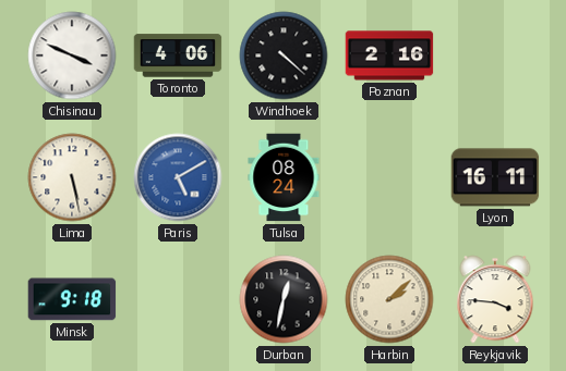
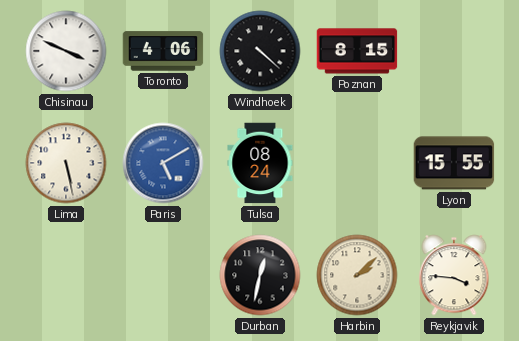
Poznan: 2:16 -> 8:15 (357, 51)
Lyon: 16:11 -> 15:55 (454, 163)
Minsk: 9:18 -> none (72, 299)
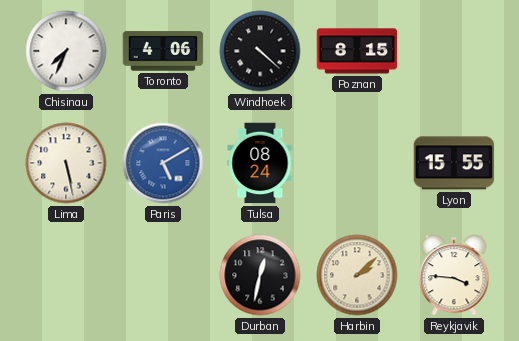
Chisinau: 3:49 -> 7:34 (66, 51)
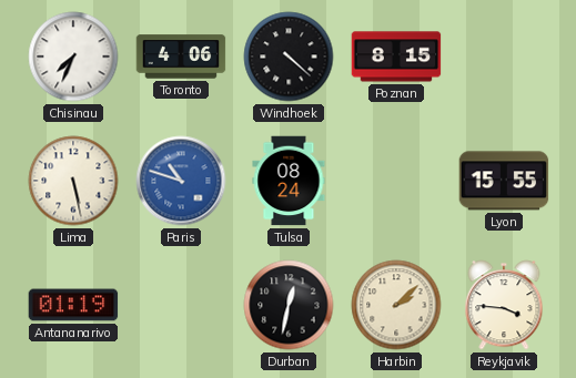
Paris: 5:10 -> 10:48 (181, 181)
Antananarivo: none -> 01:19 (73, 305)
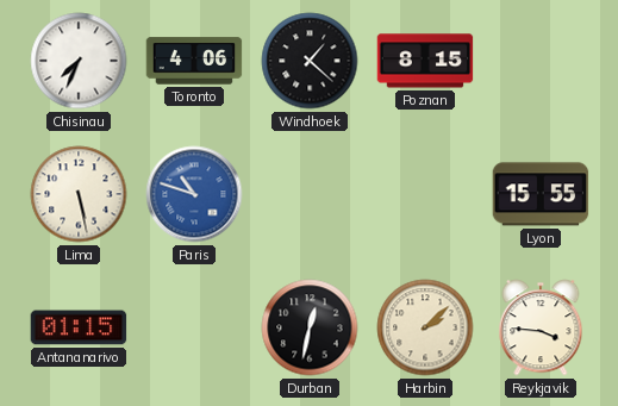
Windhoek: 4:22 -> 1:22 (310, 61)
Tulsa: 08:24 -> none (289, 181)
Antananarivo: 01:19 -> 01:15 (79, 327)
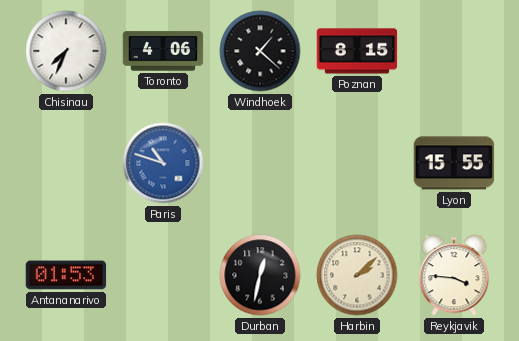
Lima: 5:28 -> none (79, 194)
Antananarivo: 01:15 -> 01:53 (66, 275)
